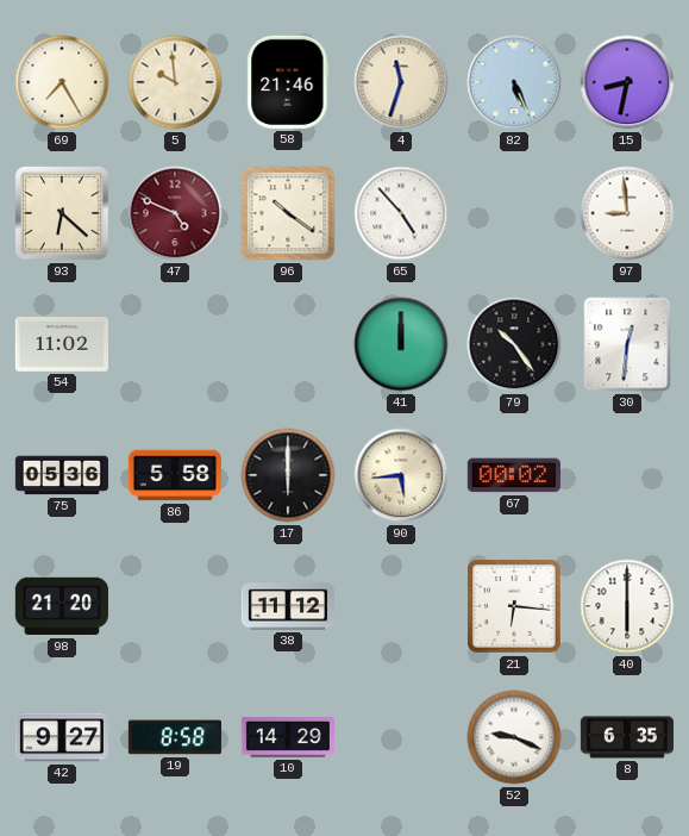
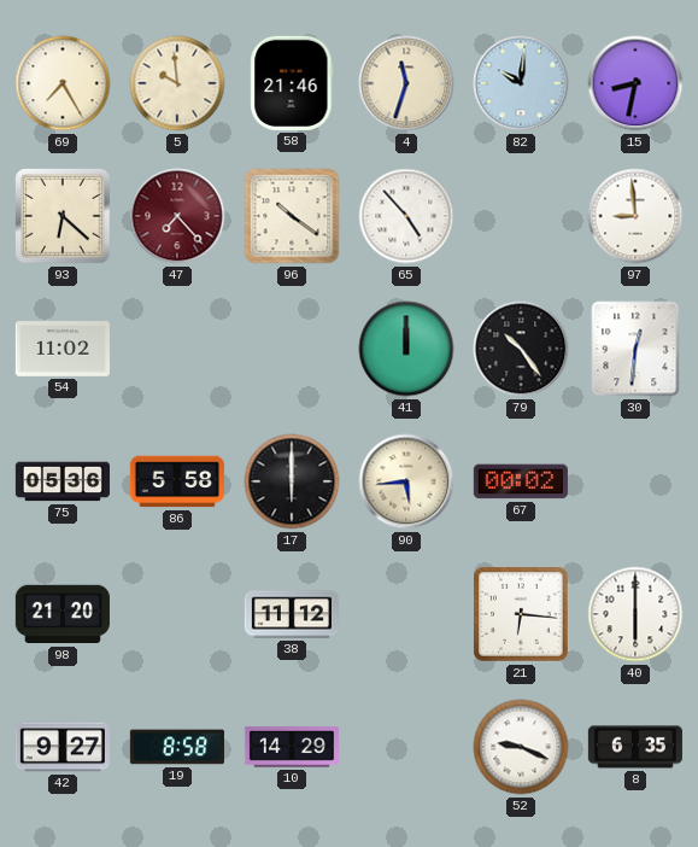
82: 5:26 -> 10:01 (521, 83)
47: 4:49 -> 7:23 (177, 216)
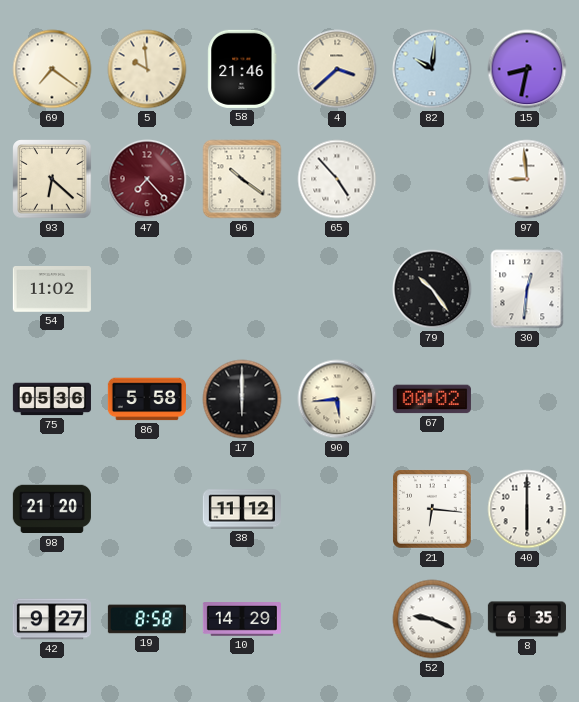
69: 7:25 -> 7:21 (52, 69)
4: 11:33 -> 3:38 (337, 69)
41: 12:00 -> none (406, 349)
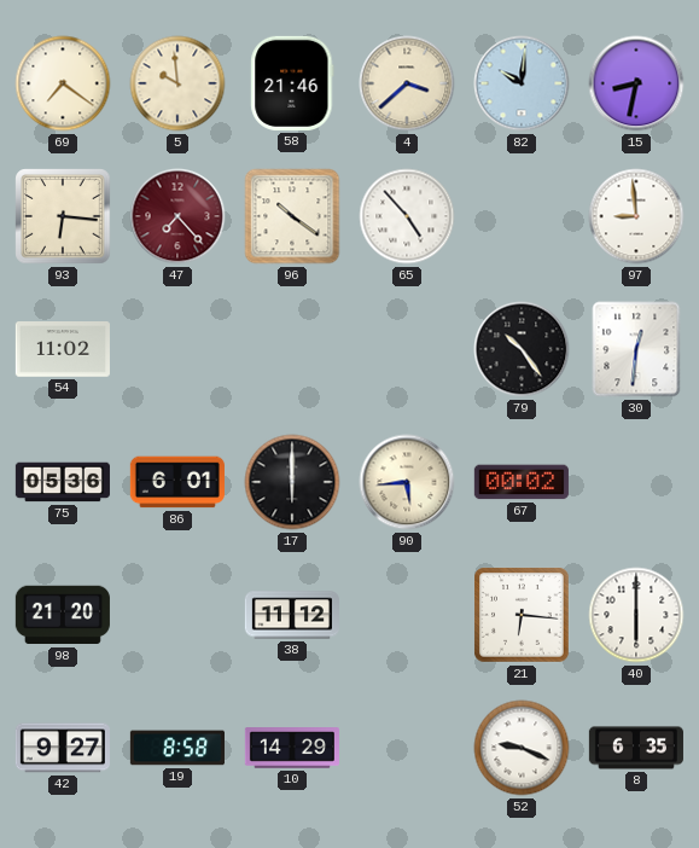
93: 6:22 -> 6:16 (63, 216)
86: 5:58 -> 6:01 (177, 482)
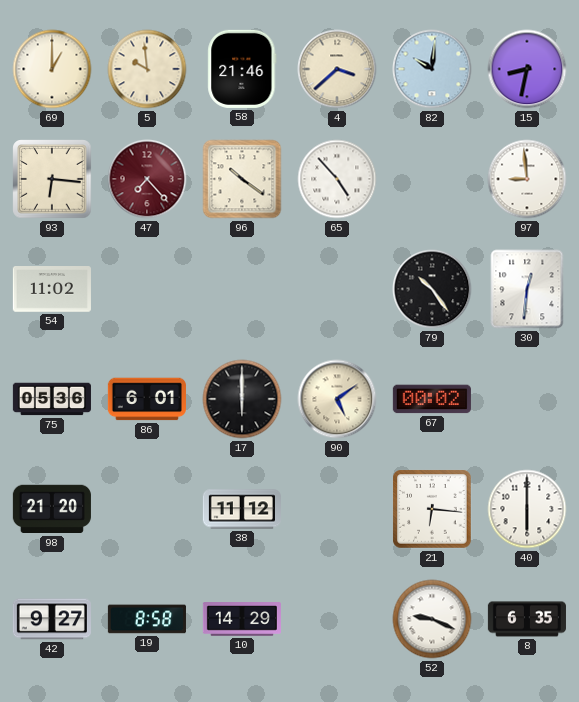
69: 7:21 -> 1:00 (52, 69)
90: 5:44 -> 5:09 (337, 399)
